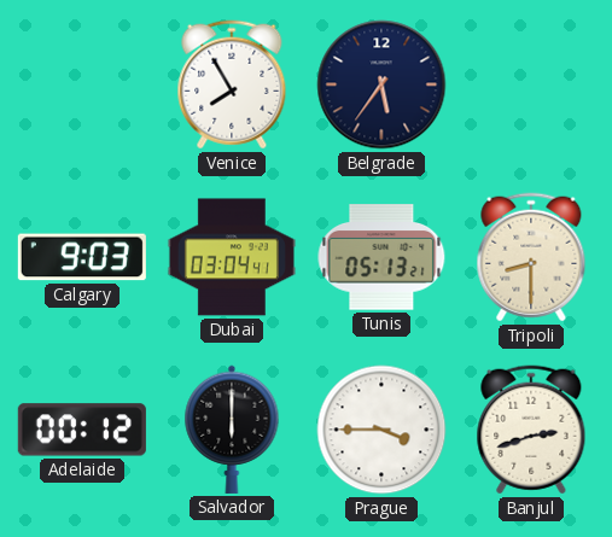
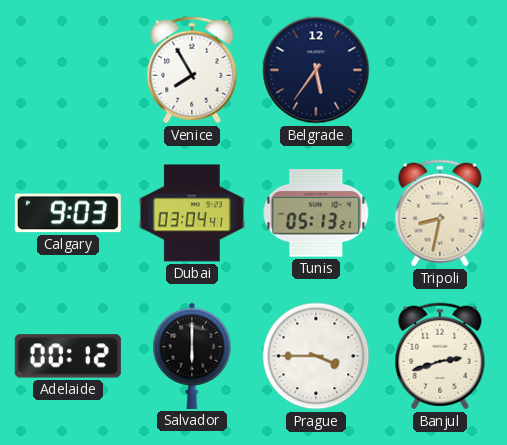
Tripoli: 8:30 -> 8:32 (440, 213)
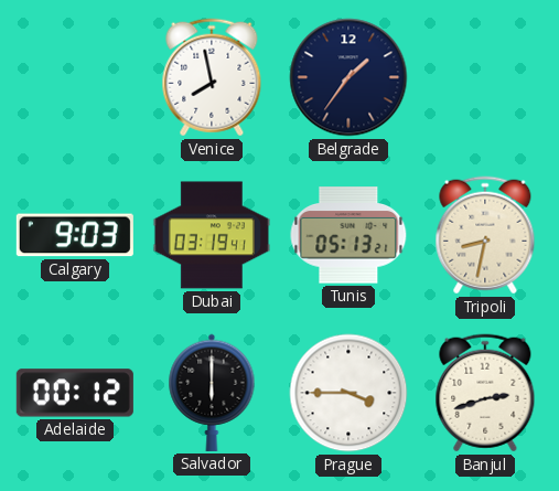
Venice: 7:55 -> 7:58 (212, 77)
Belgrade: 5:36 -> 1:36 (348, 77)
Dubai: 03:04 -> 03:19 (212, 235)
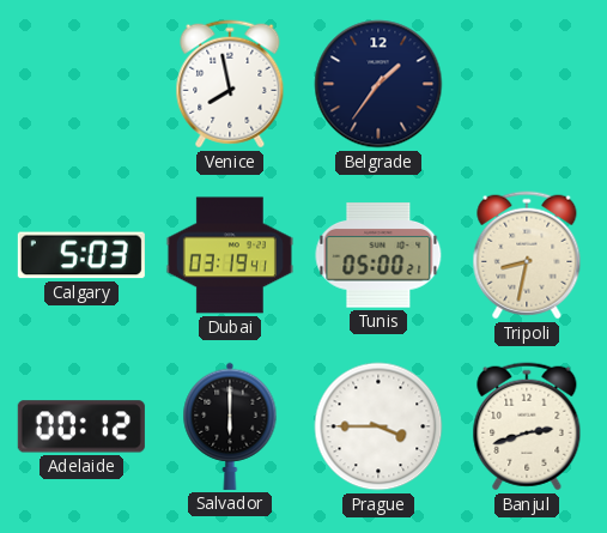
Calgary: 9:03 -> 5:03 (81, 255)
Tunis: 05:13 -> 05:00 (378, 255)
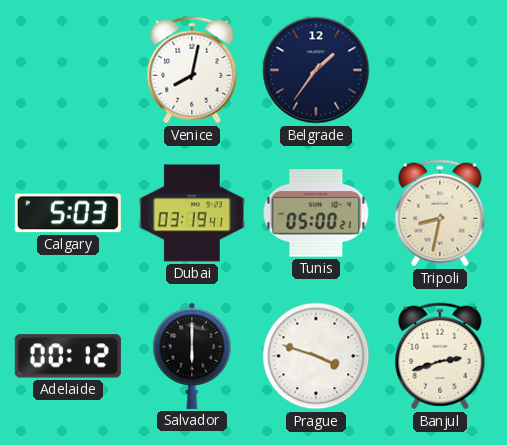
Venice: 7:58 -> 8:02 (192, 70)
Prague: 3:45 -> 3:48 (316, 356)
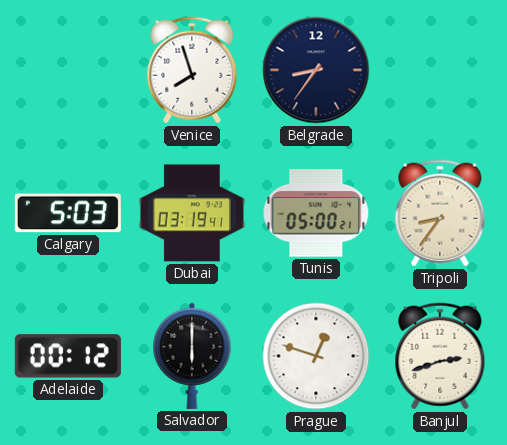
Venice: 8:02 -> 7:57 (192, 70)
Belgrade: 1:36 -> 8:36 (316, 70)
Tripoli: 8:32 -> 8:36 (440, 213)
Prague: 3:48 -> 12:48 (316, 356)
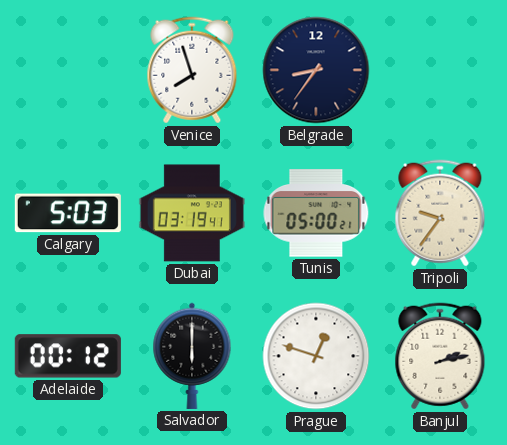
Tripoli: 8:36 -> 9:36 (440, 213)
Banjul: 2:42 -> 2:13 (440, 356)
